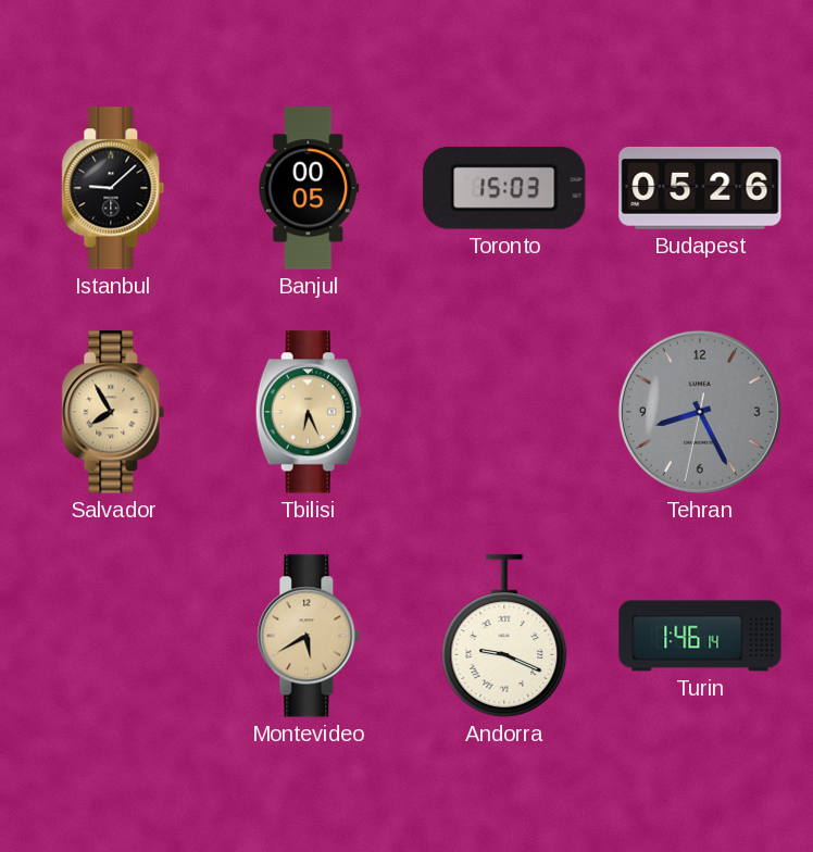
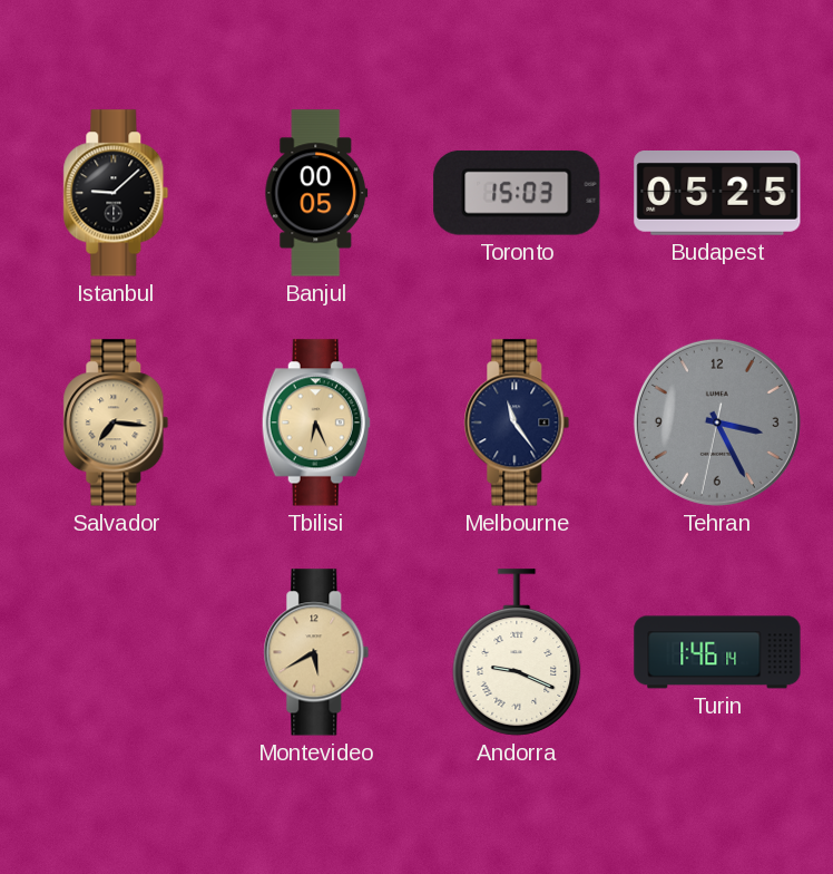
Budapest: 05:26 -> 05:25 (717, 194)
Salvador: 7:55 -> 7:16 (116, 423)
Melbourne: none -> 11:24 (517, 423)
Tehran: 8:25 -> 3:25 (717, 423)
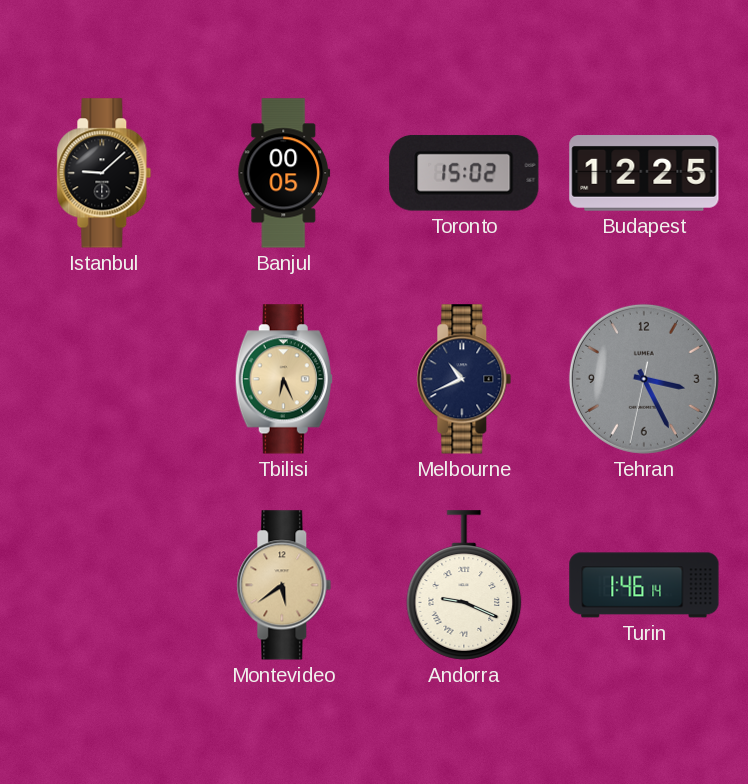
Toronto: 15:03 -> 15:02 (464, 173)
Budapest: 05:25 -> 12:25 (644, 174)
Salvador: 7:16 -> none (116, 423)
Melbourne: 11:24 -> 10:41 (464, 379)
Montevideo: 5:40 -> 5:39 (284, 585)
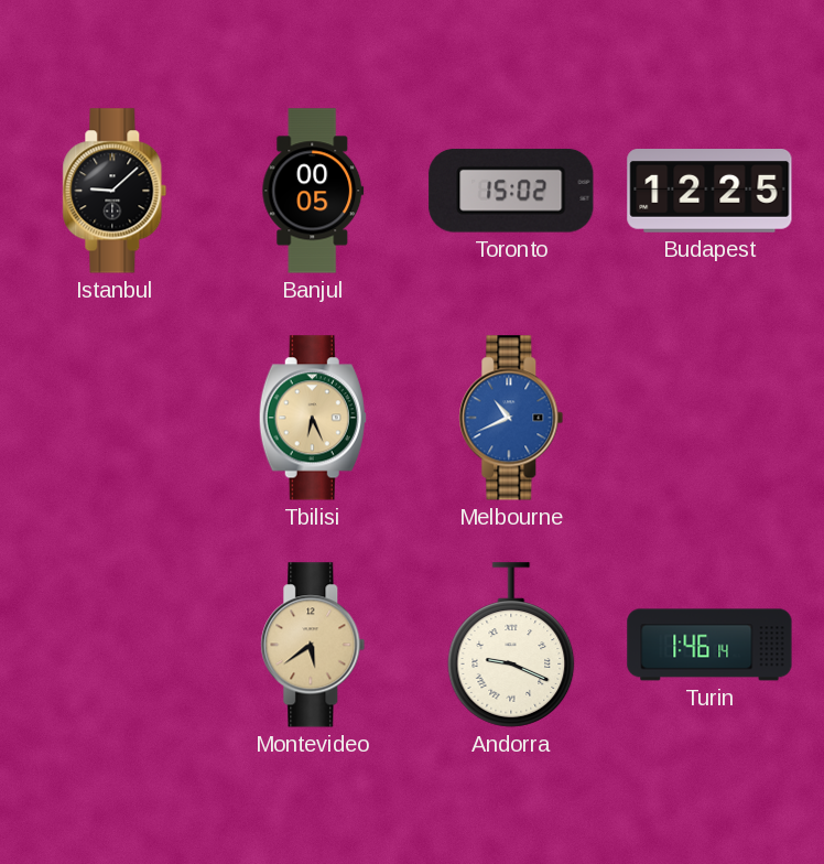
Melbourne dial: navy -> blue (511, 418)
Tehran: 3:25 -> none (644, 379)
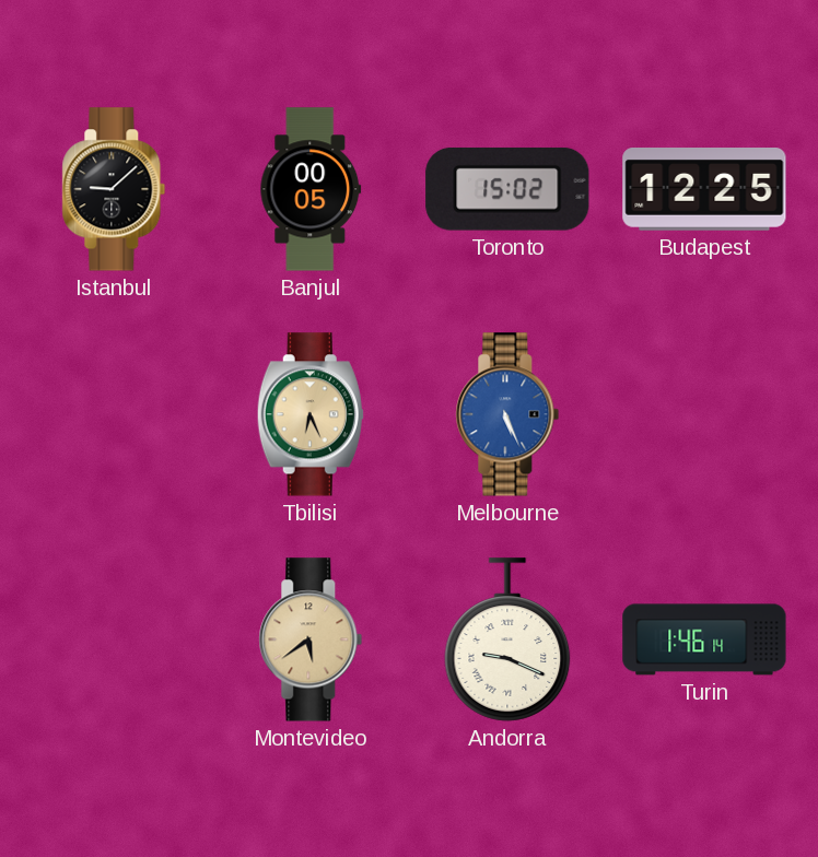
Melbourne: 10:41 -> 5:26 (507, 414)
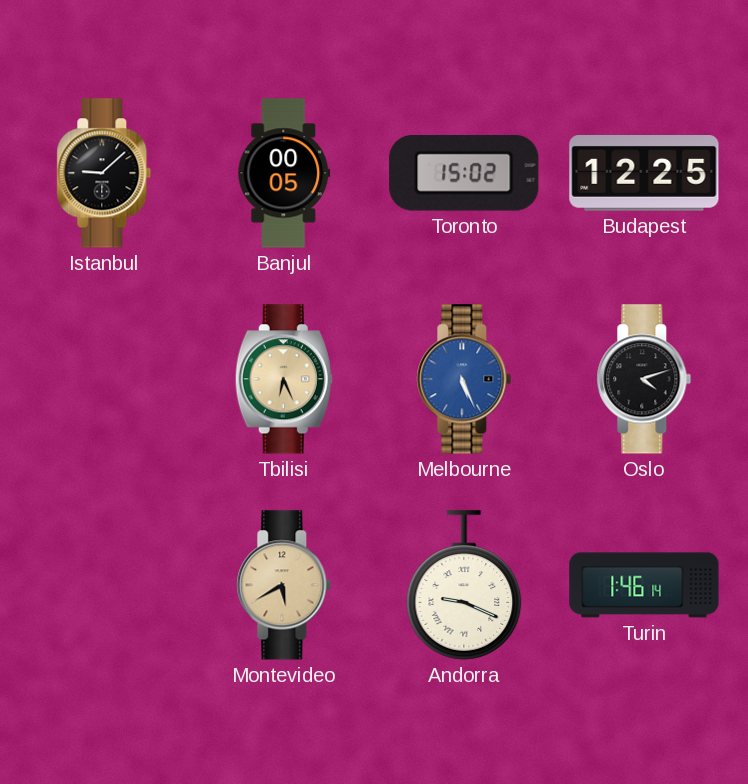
Oslo: none -> 4:12 (644, 379)
Montevideo: 5:39 -> 5:40 (284, 585)
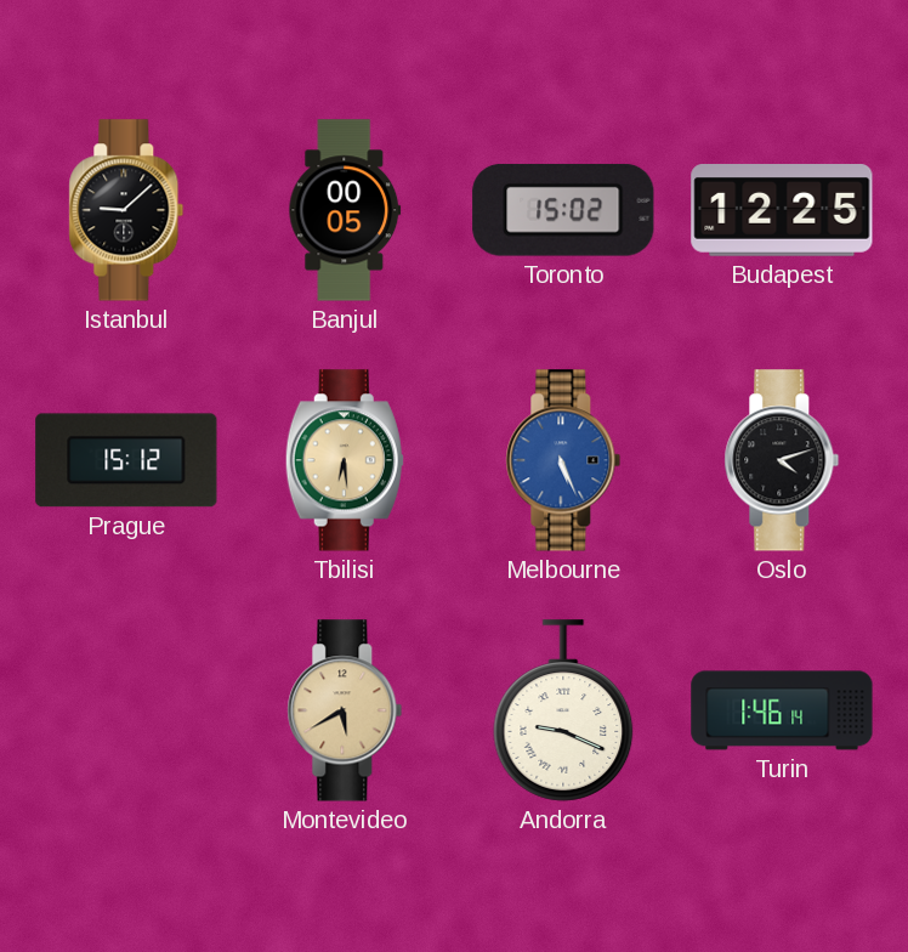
Prague: none -> 15:12 (126, 460)
Tbilisi: 6:26 -> 6:29 (345, 460)
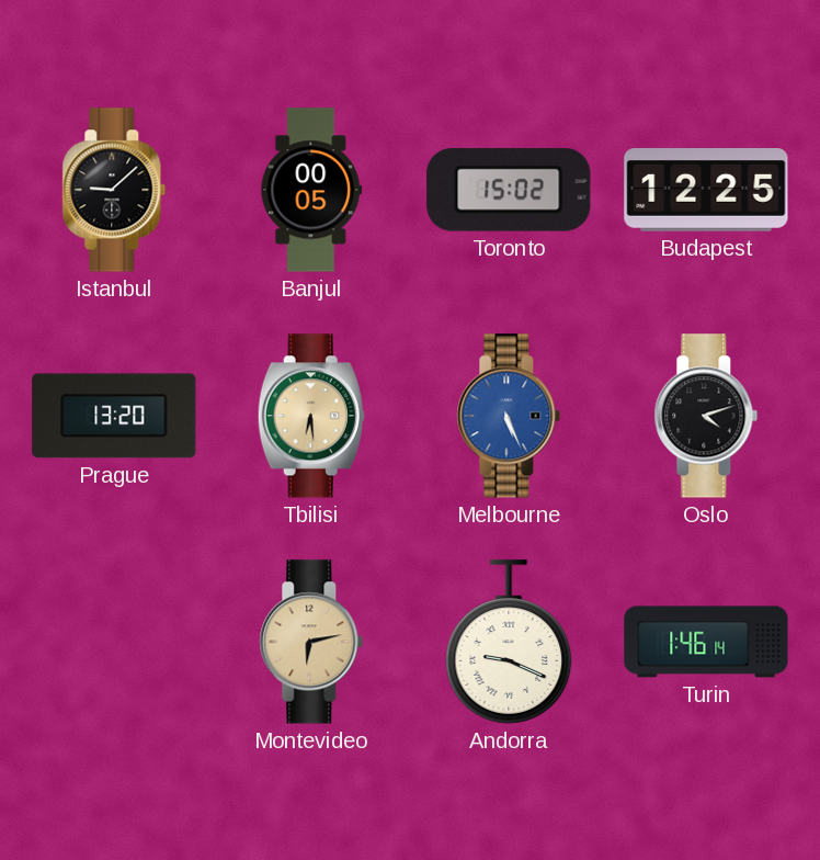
Prague: 15:12 -> 13:20 (114, 416)
Montevideo: 5:40 -> 6:13 (311, 642)
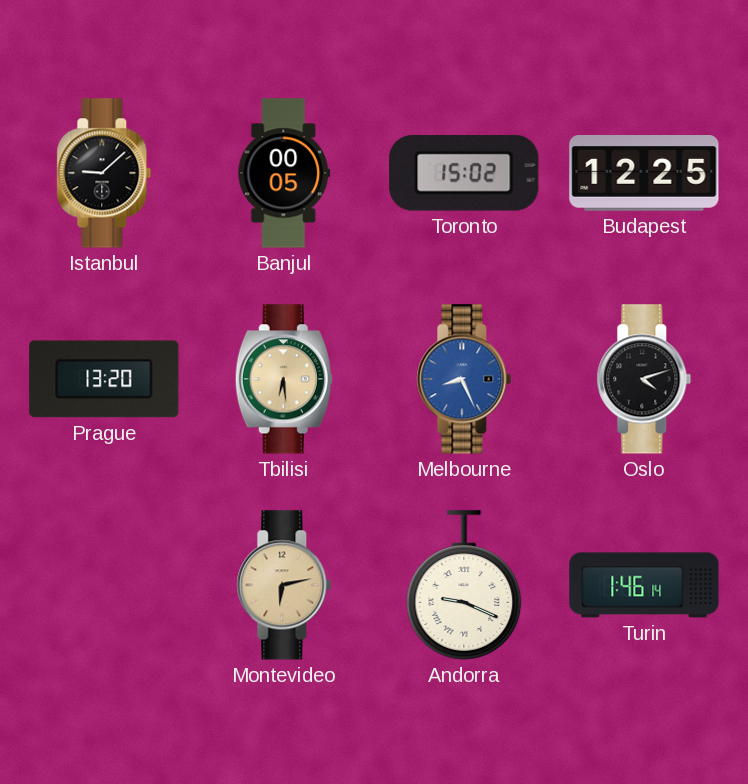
Melbourne: 5:26 -> 8:26 (464, 379)
